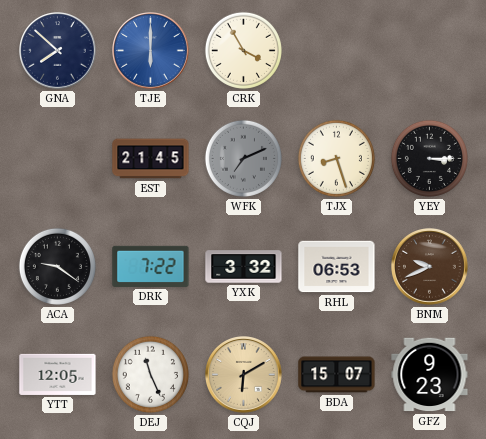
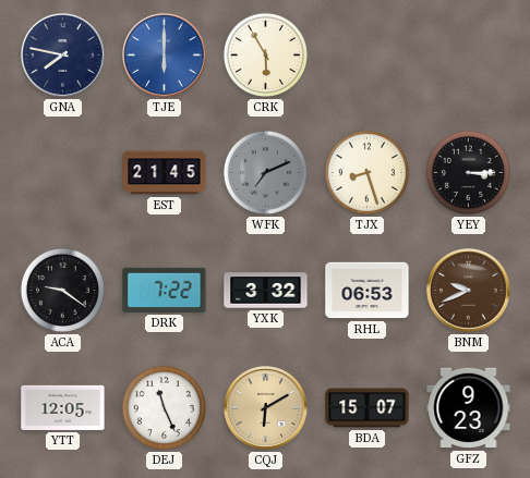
GNA: 7:52 -> 7:47 (63, 56)
CRK: 3:55 -> 5:55 (265, 54)
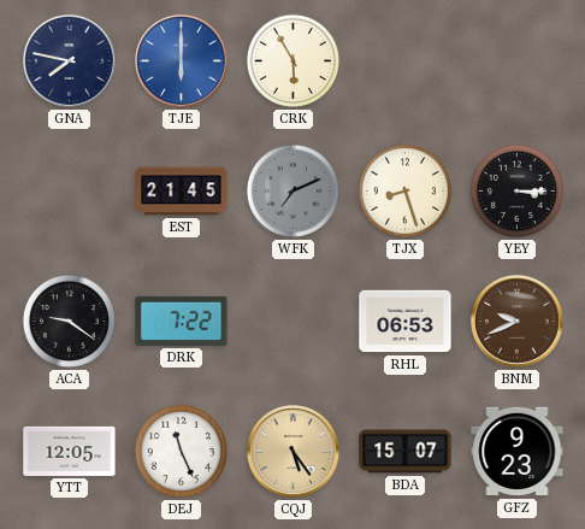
YXK: 3:32 -> none (266, 291)
CQJ: 6:10 -> 5:24 (294, 452)
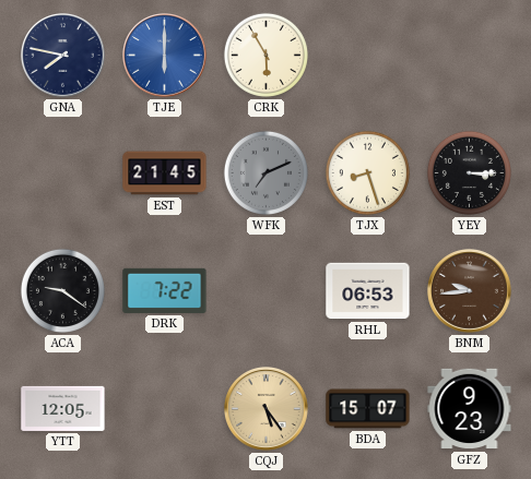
BNM: 9:41 -> 9:44 (470, 291)
DEJ: 11:26 -> none (181, 451)
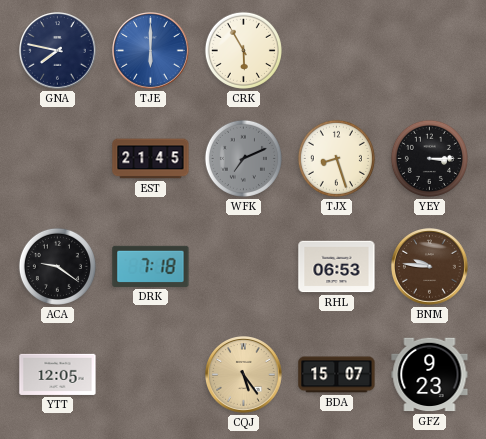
DRK: 7:22 -> 7:18 (151, 266)
BNM: 9:44 -> 9:46 (430, 267)
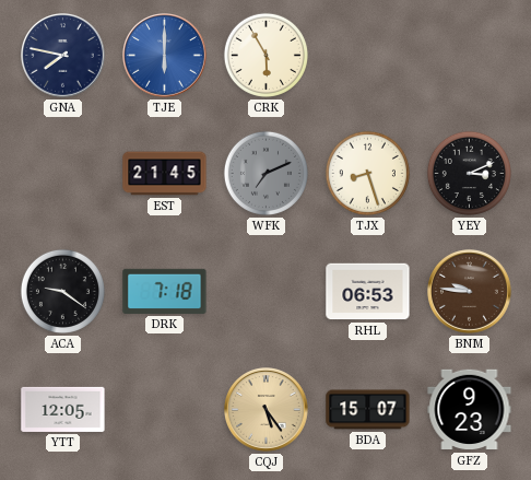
YEY: 3:15 -> 3:11 (469, 173)
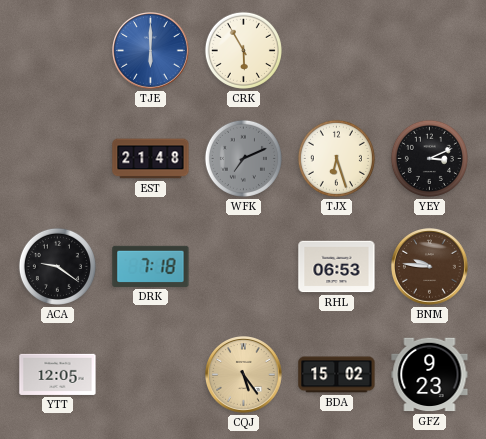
GNA: 7:47 -> none (63, 56)
EST: 21:45 -> 21:48 (151, 159)
TJX: 8:27 -> 6:27 (336, 158)
BDA: 15:07 -> 15:02 (337, 375)
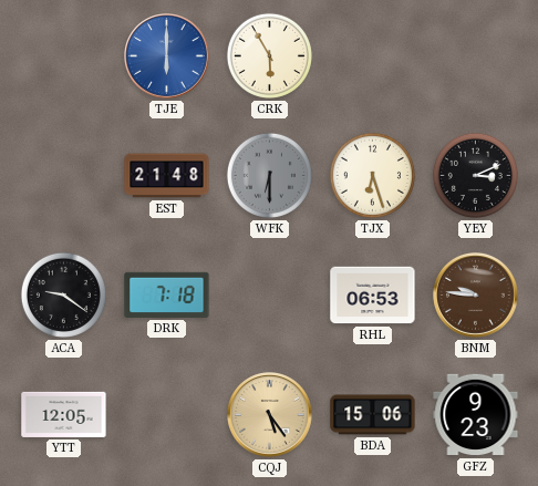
WFK: 7:11 -> 6:30 (269, 175)
BDA: 15:02 -> 15:06 (373, 415)
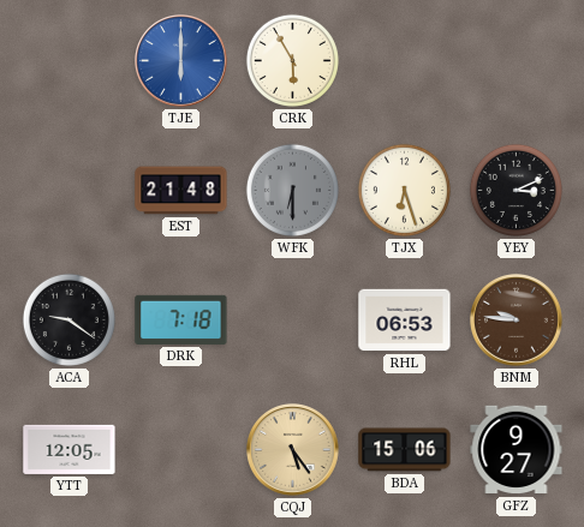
GFZ: 9:23 -> 9:27 (517, 450)
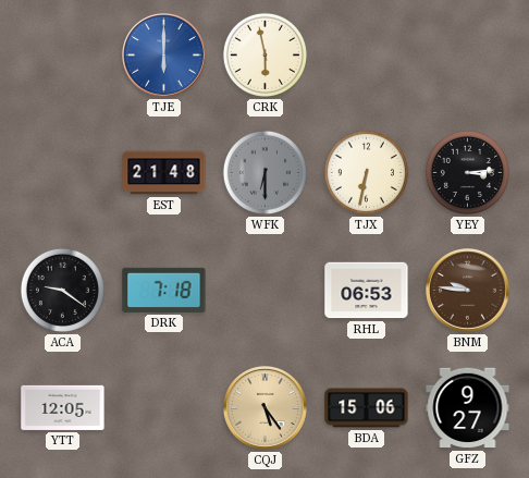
CRK: 5:55 -> 5:58 (264, 54)
TJX: 6:27 -> 6:32 (366, 172)
YEY: 3:11 -> 3:14 (467, 172)
